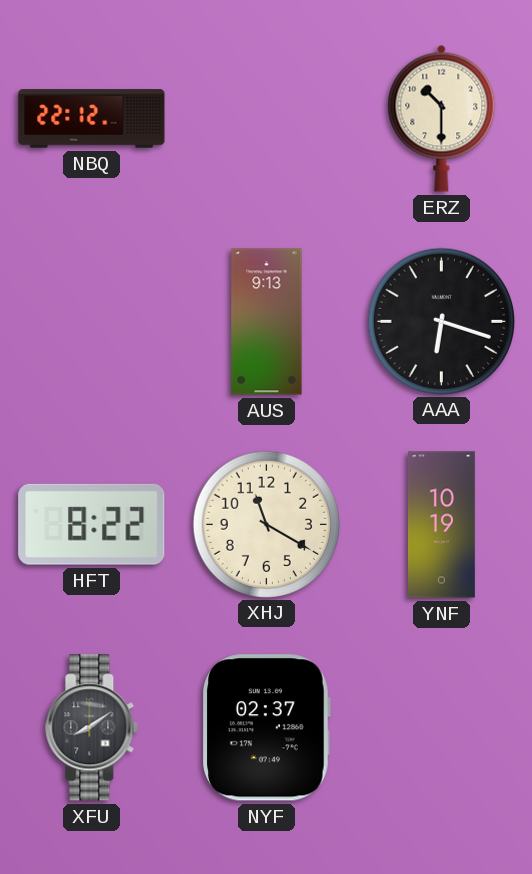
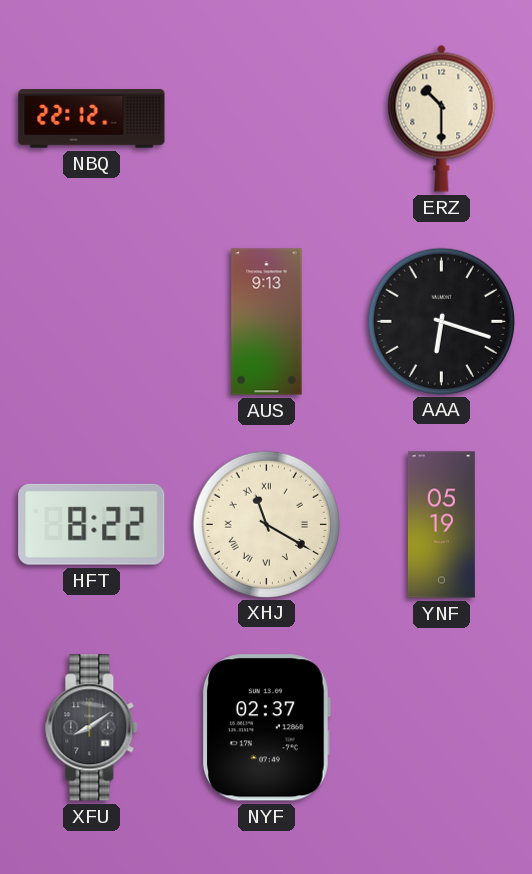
XHJ numerals: Arabic -> Roman (266, 524)
YNF: 10:19 -> 05:19 (441, 525)
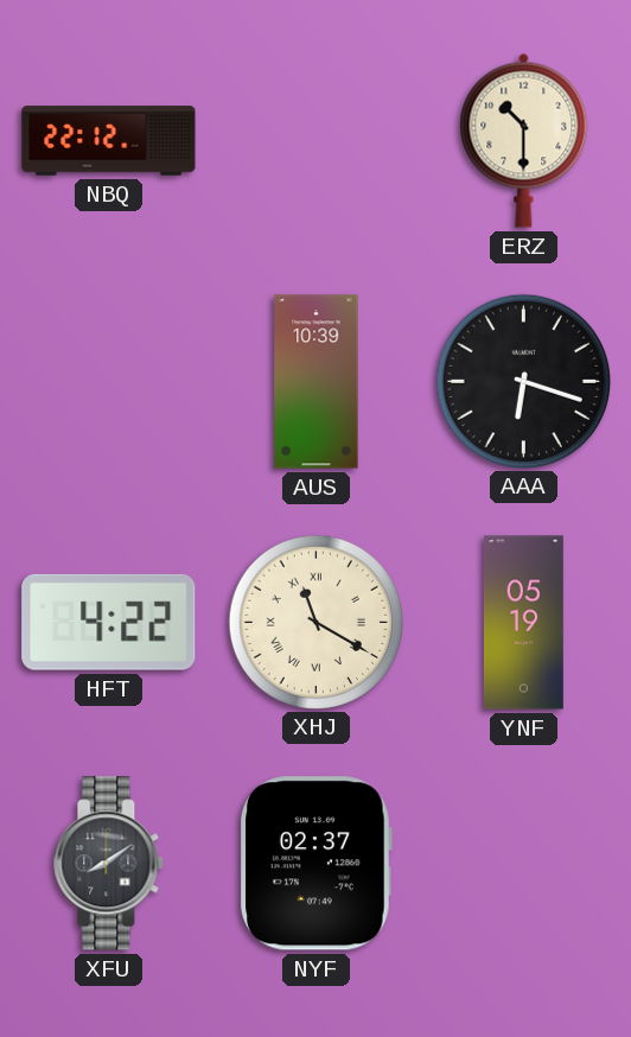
AUS: 9:13 -> 10:39 (317, 382)
HFT: 8:22 -> 4:22 (109, 622)
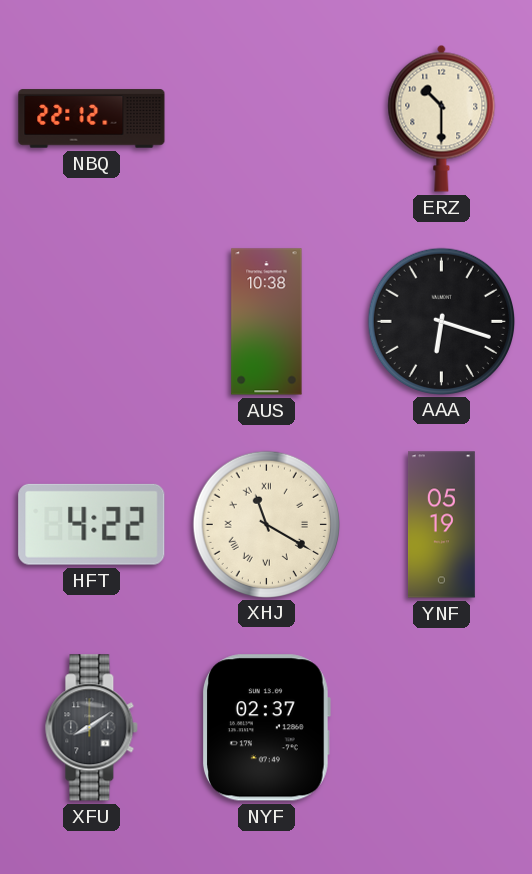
AUS: 10:39 -> 10:38 (267, 322)
